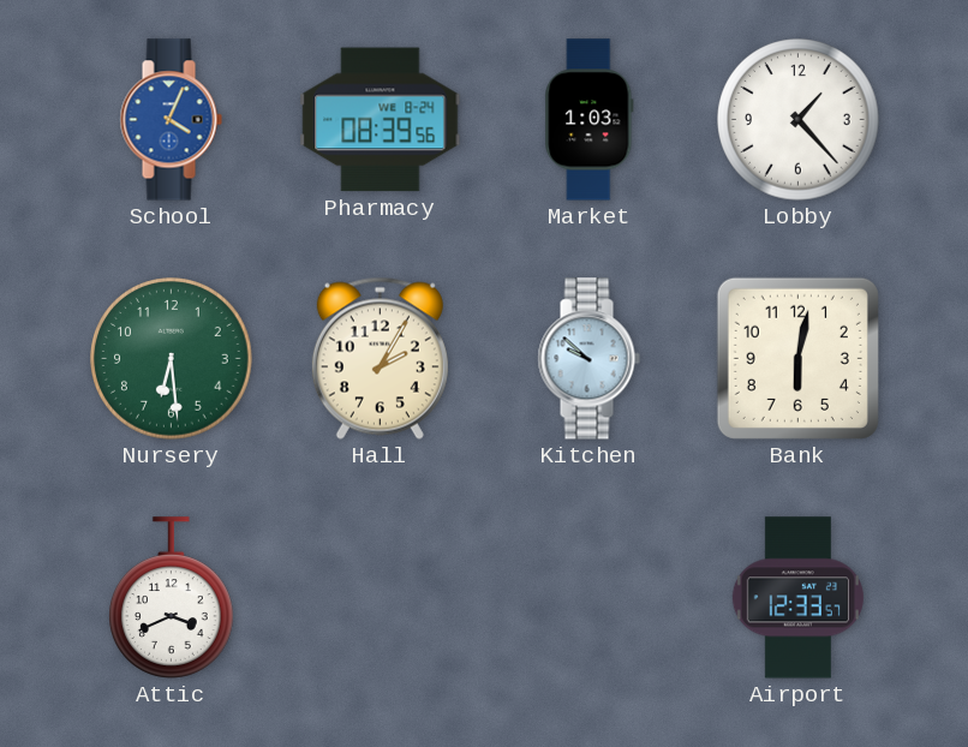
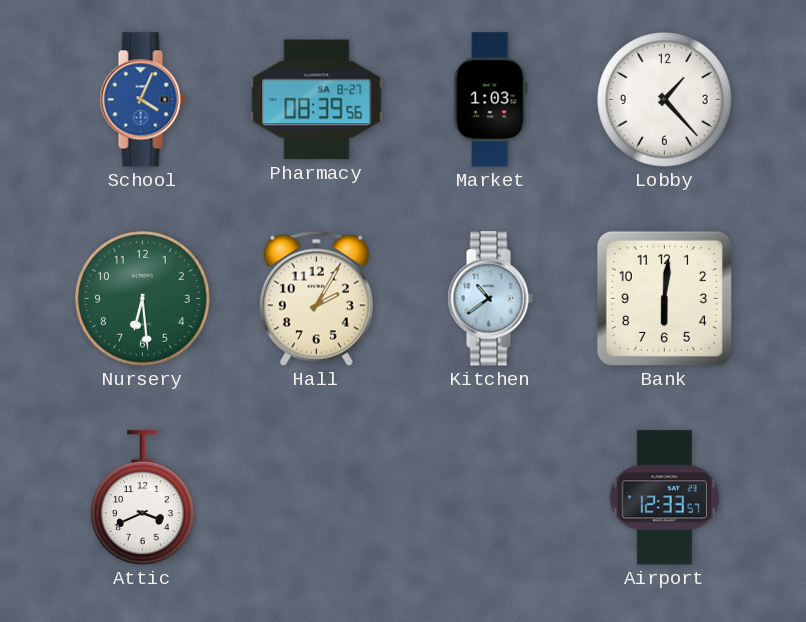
Pharmacy date: WE 8-24 -> SA 8-27 (317, 100)
Kitchen: 9:52 -> 10:39 (490, 299)
Bank: 6:02 -> 6:01 (664, 298)
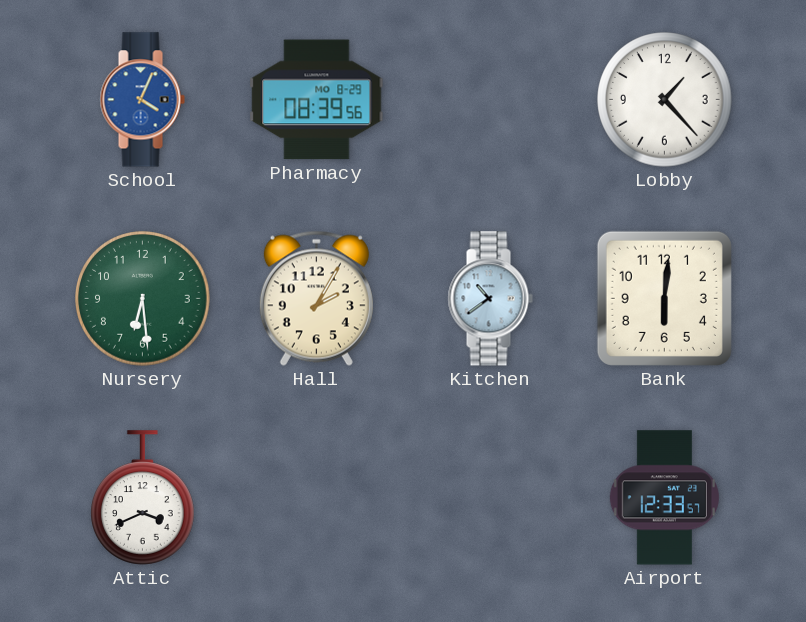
Pharmacy date: SA 8-27 -> MO 8-29 (317, 100)
Market: 1:03 -> none (491, 100)
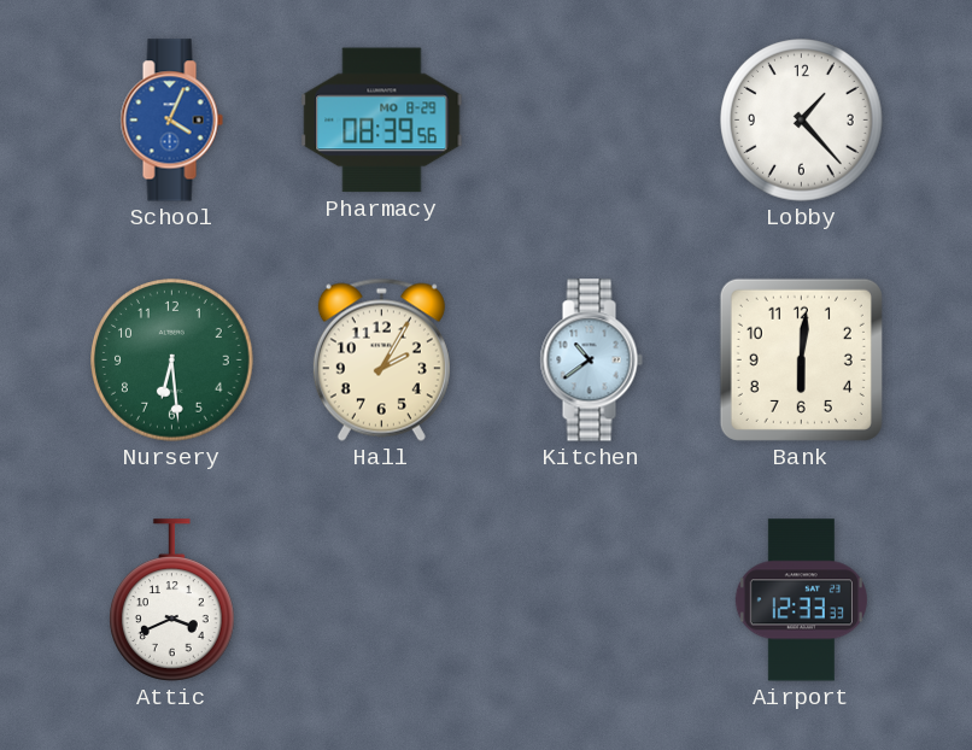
Airport: 12:33:57 -> 12:33:33 (801, 600)
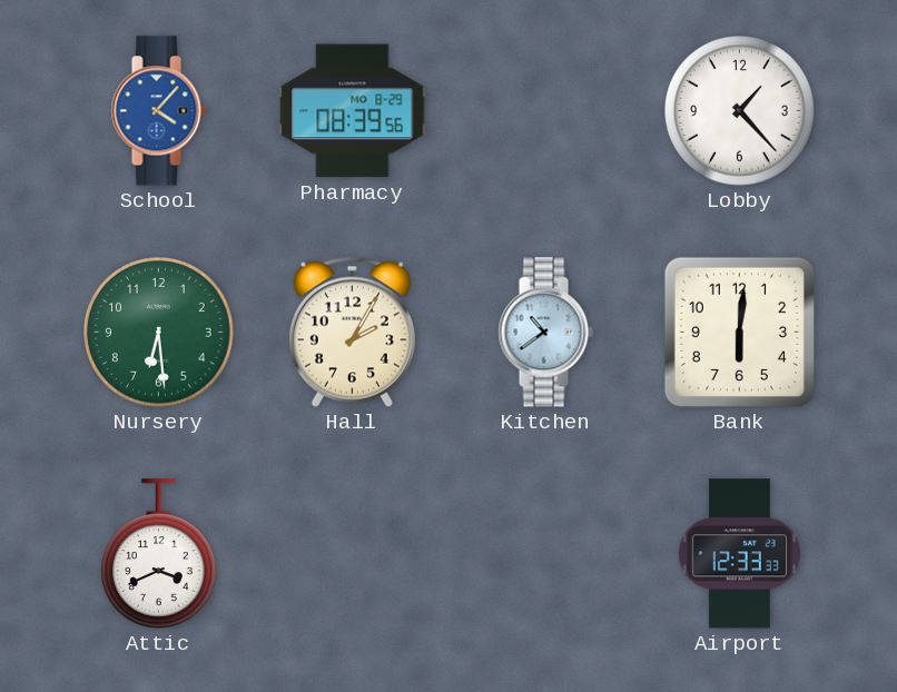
School: 4:04 -> 4:07 (158, 111)
